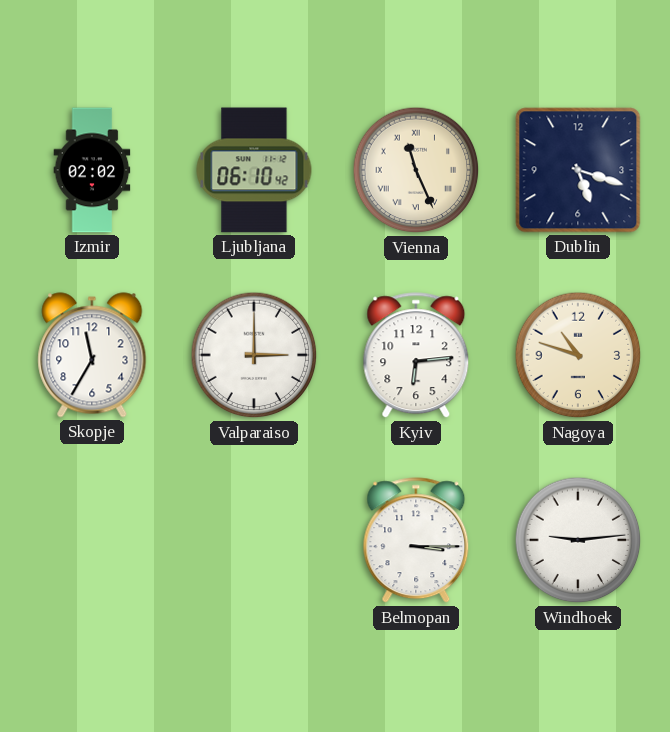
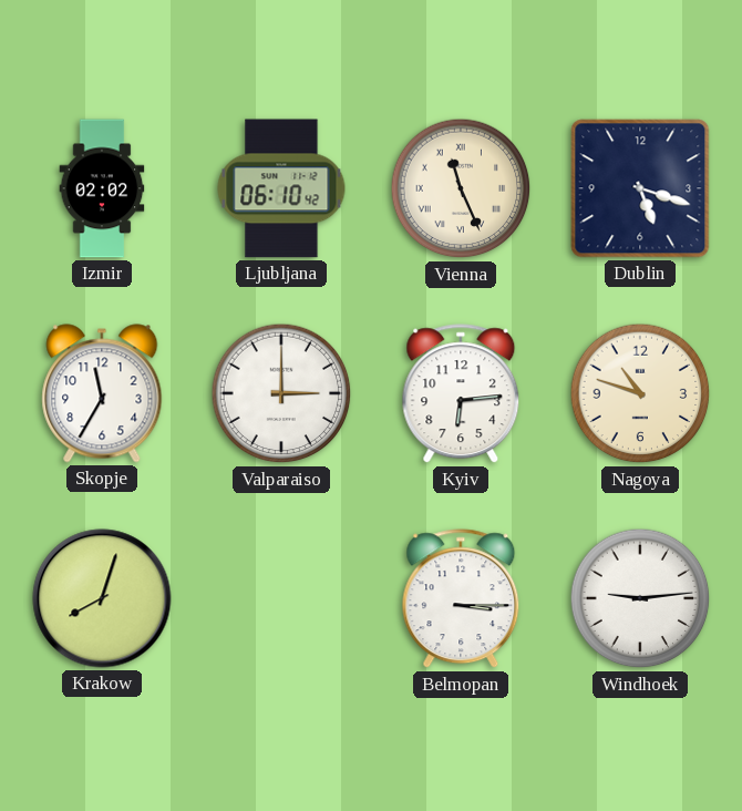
Krakow: none -> 8:03 (102, 598)
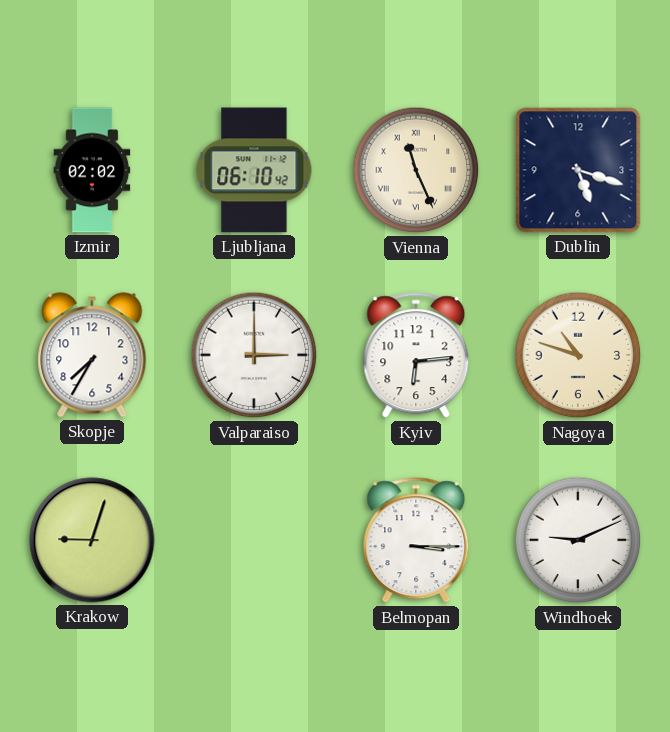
Skopje: 11:35 -> 7:35 (92, 355)
Krakow: 8:03 -> 9:03 (92, 540)
Windhoek: 9:14 -> 9:11 (578, 540)
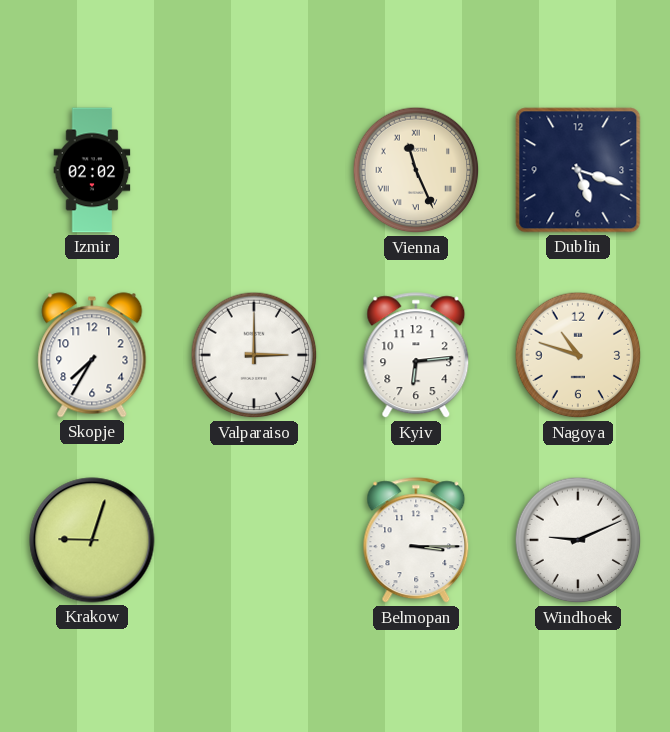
Ljubljana: 06:10 -> none (254, 170)
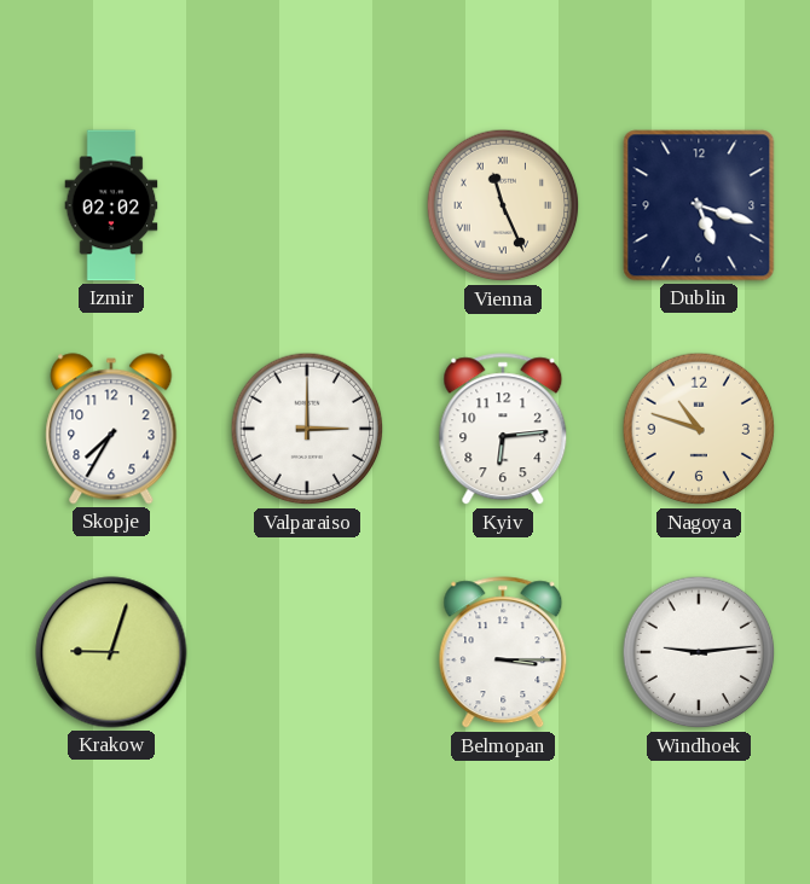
Windhoek: 9:11 -> 9:14 (699, 652)
